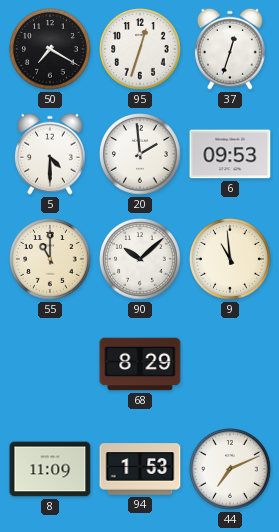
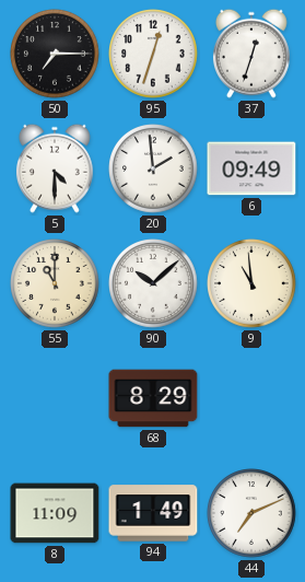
50: 7:20 -> 7:15 (56, 55)
6: 09:53 -> 09:49 (251, 168)
94: 1:53 -> 1:49 (153, 513)
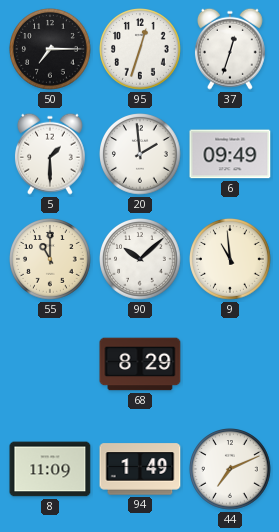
5: 4:30 -> 1:30 (50, 154)
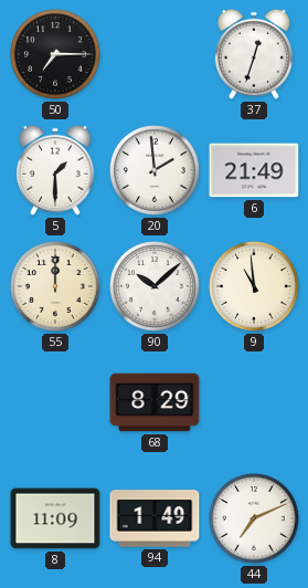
95: 12:33 -> none (141, 50)
6: 09:49 -> 21:49 (254, 170)
55: 11:00 -> 12:00 (56, 287)
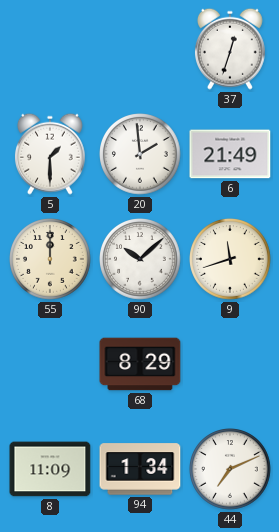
50: 7:15 -> none (56, 55)
9: 10:59 -> 11:42 (231, 260)
94: 1:49 -> 1:34 (140, 469)
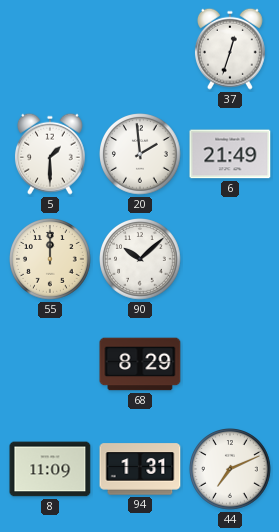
9: 11:42 -> none (231, 260)
94: 1:34 -> 1:31 (140, 469)
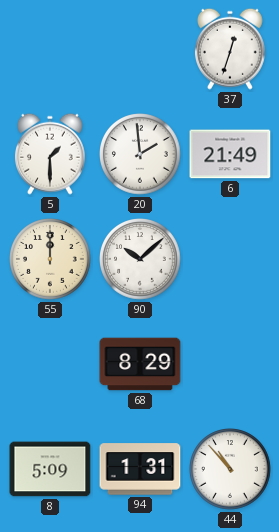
8: 11:09 -> 5:09 (50, 469)
44: 7:11 -> 10:53 (231, 470)
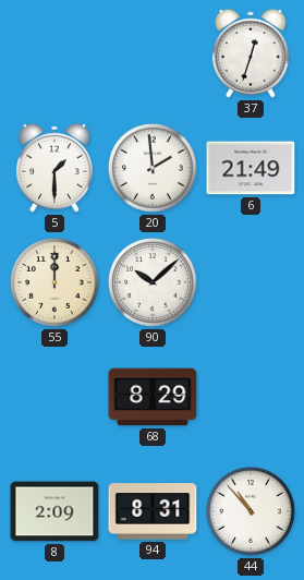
8: 5:09 -> 2:09 (54, 511)
94: 1:31 -> 8:31 (153, 511)
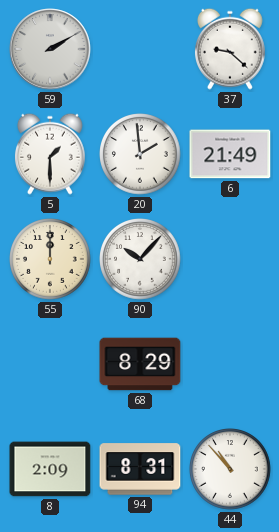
59: none -> 2:10 (50, 49)
37: 12:33 -> 9:22 (230, 49)
90: 10:08 -> 10:07 (141, 260)
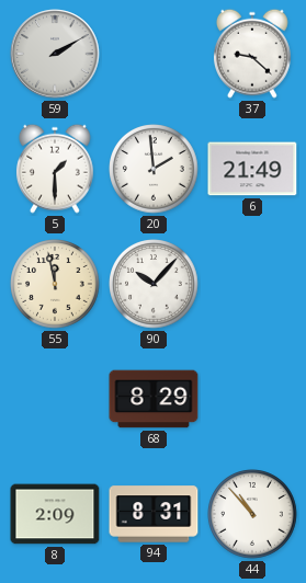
55: 12:00 -> 11:58 (56, 285)
